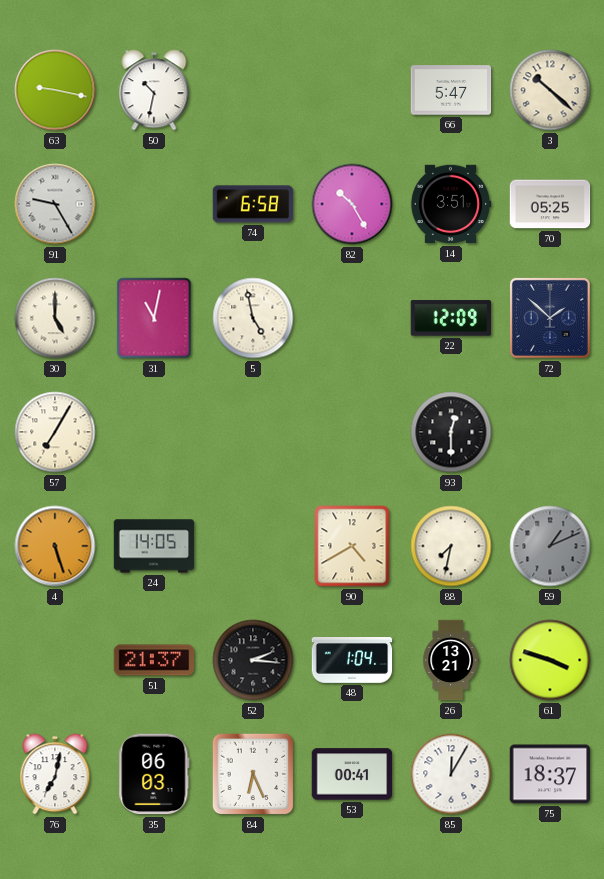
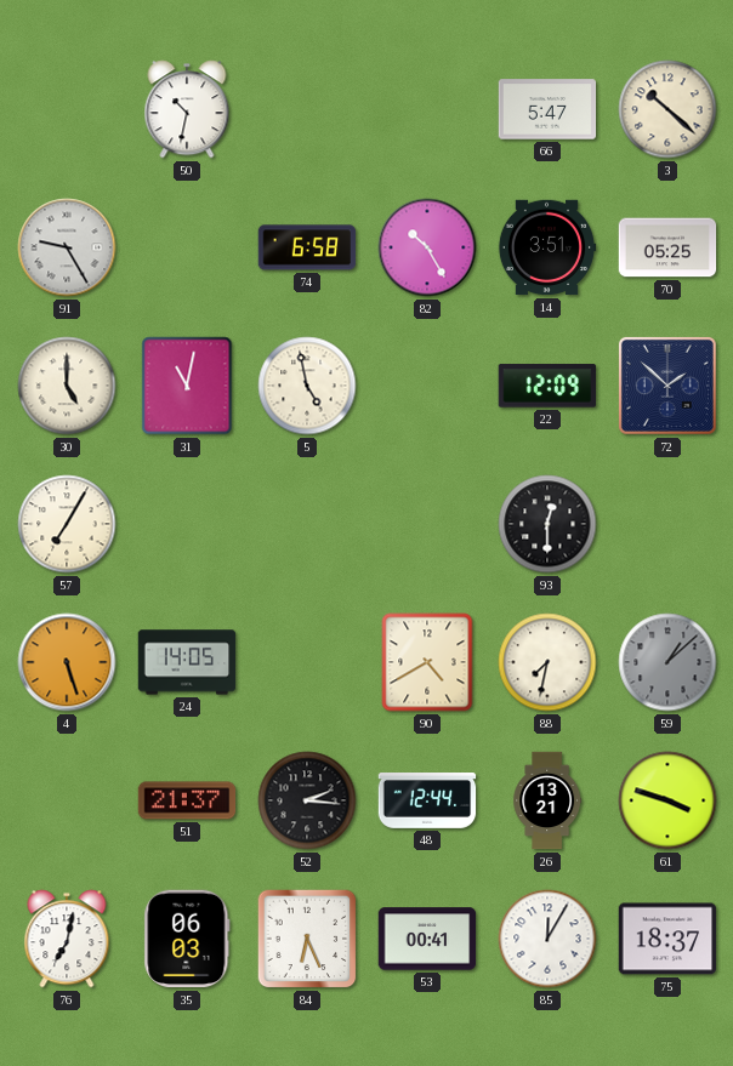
63: 9:17 -> none (55, 90)
59: 1:11 -> 1:08 (667, 662)
48: 1:04 -> 12:44 (427, 802)
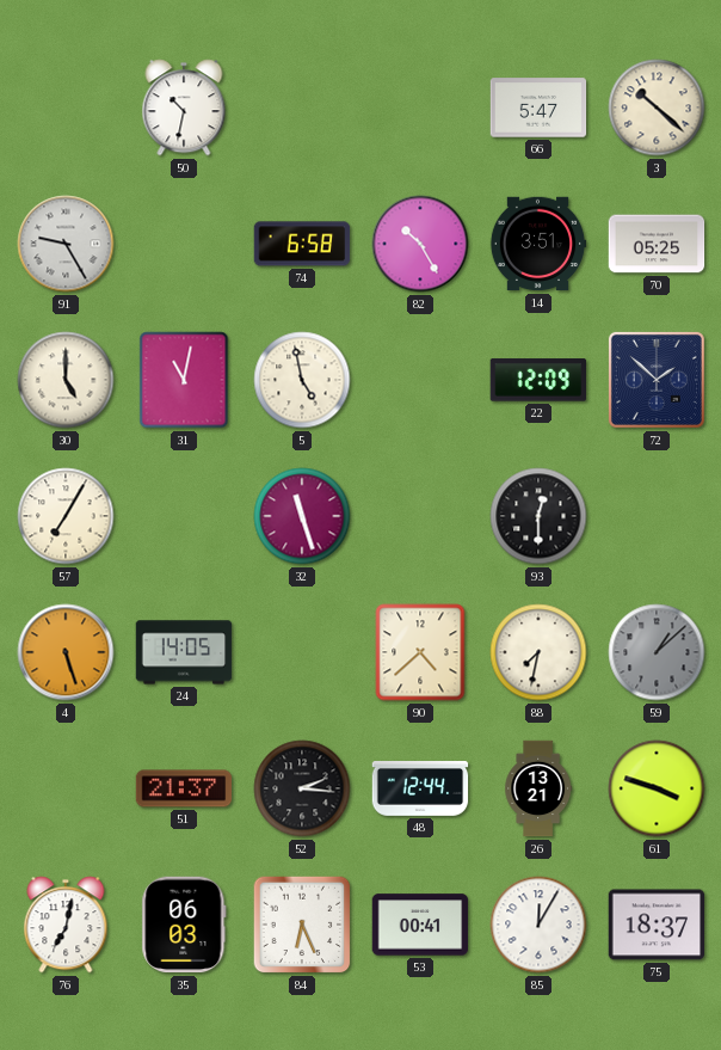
32: none -> 11:27 (302, 516)
90: 4:40 -> 4:38 (420, 652)
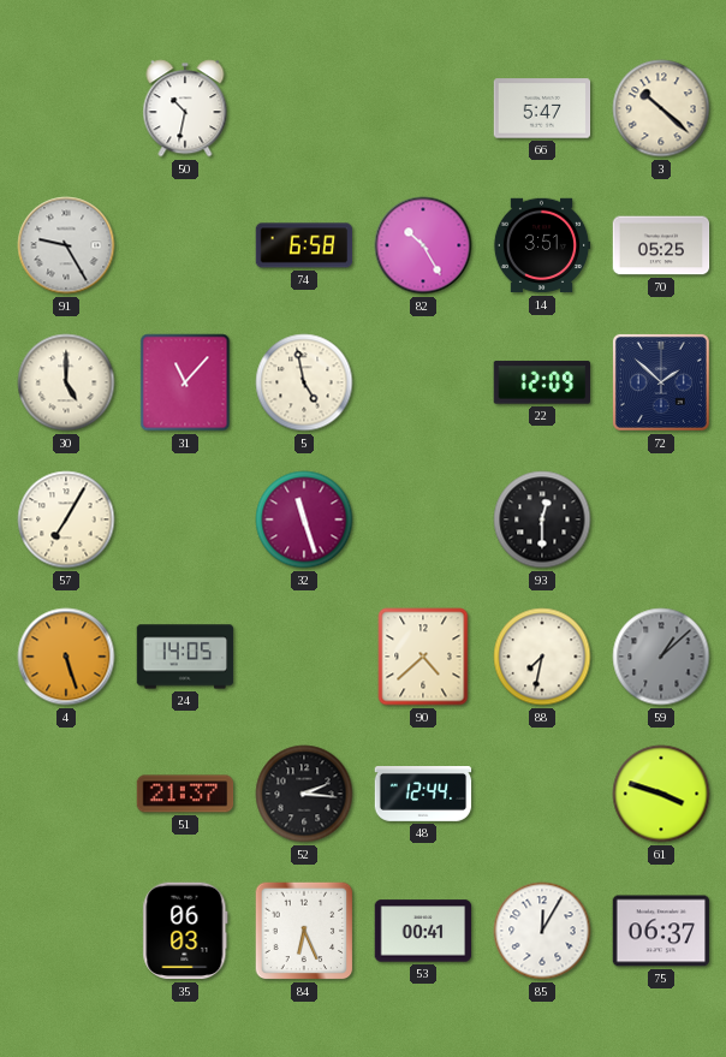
31: 11:02 -> 11:07 (185, 382)
26: 13:21 -> none (538, 788)
76: 7:02 -> none (66, 925)
75: 18:37 -> 06:37 (661, 931)
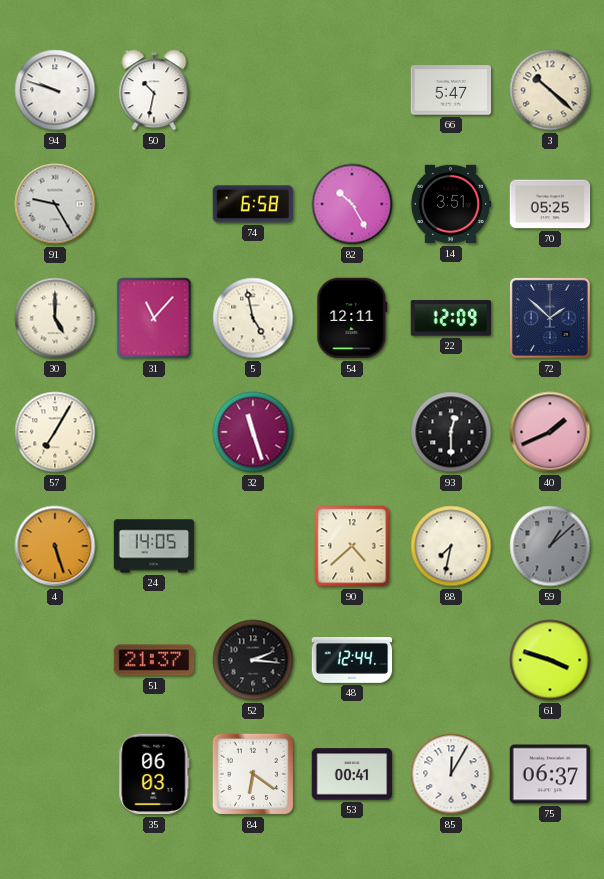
94: none -> 9:48 (55, 90)
54: none -> 12:11 (352, 318)
40: none -> 1:41 (550, 432)
84: 6:26 -> 6:21 (253, 774)
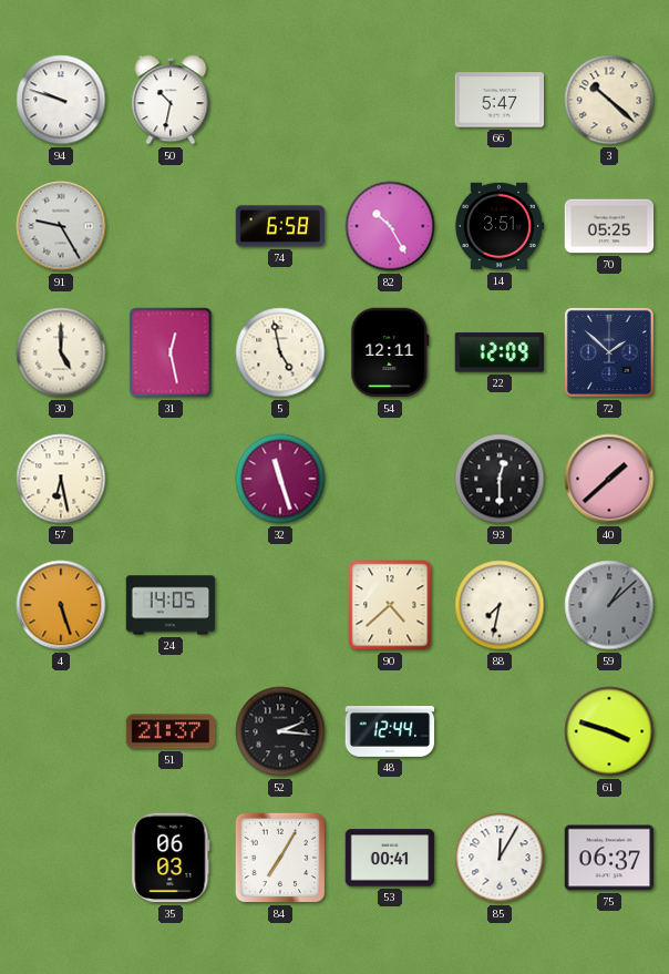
31: 11:07 -> 12:28 (171, 352)
57: 7:05 -> 6:28 (61, 479)
40: 1:41 -> 1:38 (609, 479)
84: 6:21 -> 7:05 (280, 858)
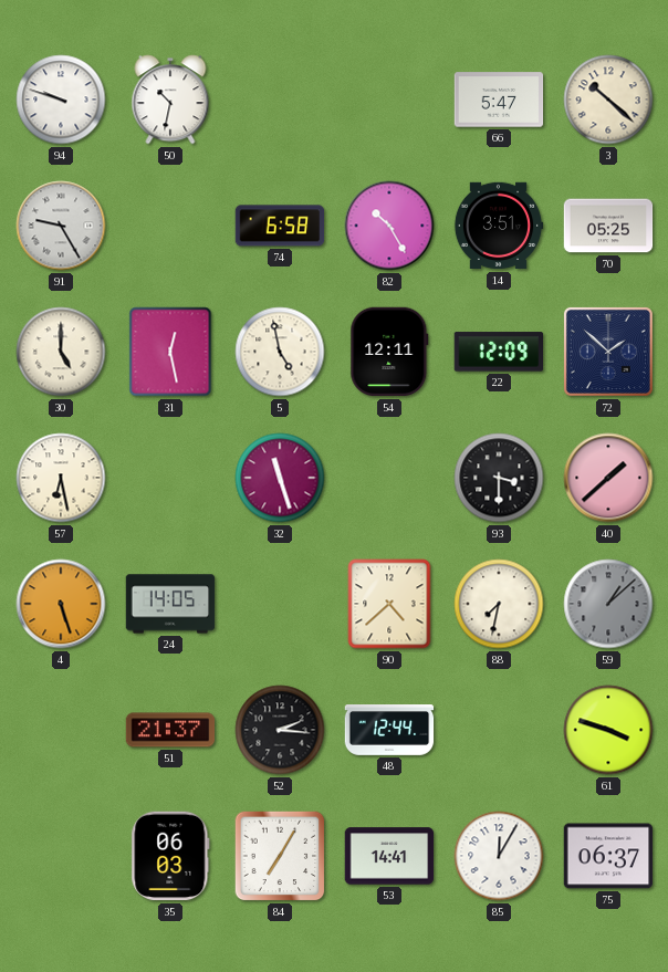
93: 12:30 -> 3:30 (499, 478)
53: 00:41 -> 14:41 (389, 856)
